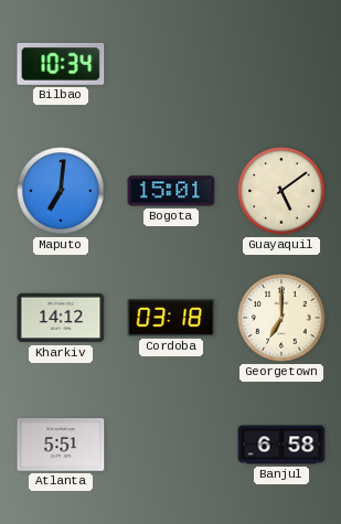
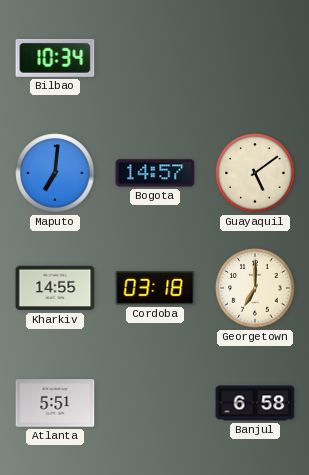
Bogota: 15:01 -> 14:57 (155, 173)
Kharkiv: 14:12 -> 14:55 (55, 288)
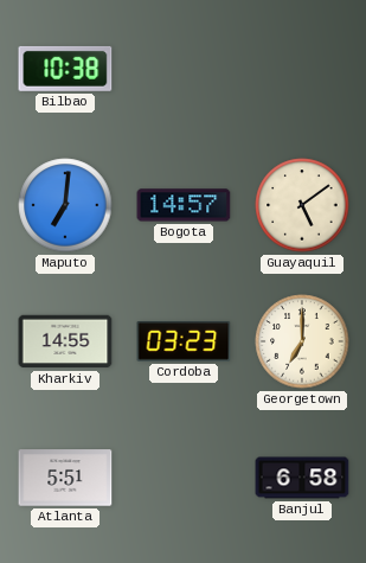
Bilbao: 10:34 -> 10:38 (65, 69)
Cordoba: 03:18 -> 03:23 (184, 343)
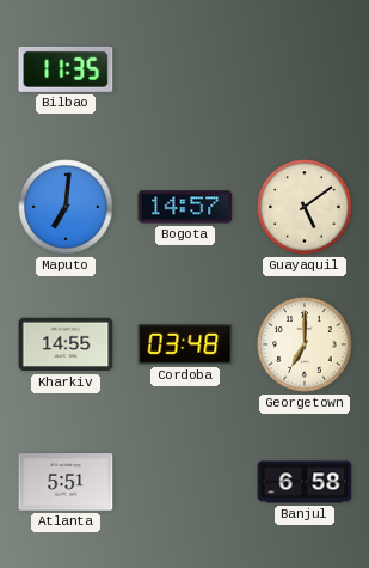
Bilbao: 10:38 -> 11:35 (66, 69)
Cordoba: 03:23 -> 03:48 (185, 346)
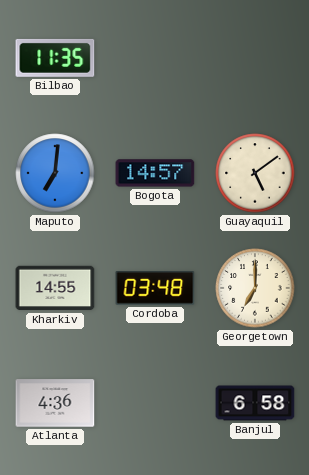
Atlanta: 5:51 -> 4:36 (55, 403)
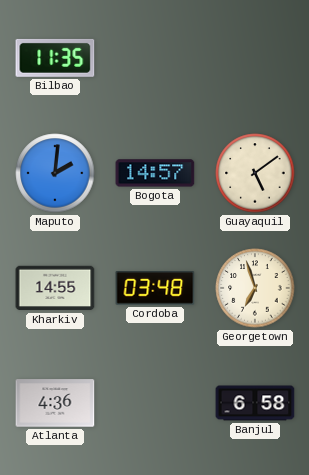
Maputo: 7:01 -> 2:01 (55, 173)
Georgetown: 7:00 -> 6:57 (255, 288)
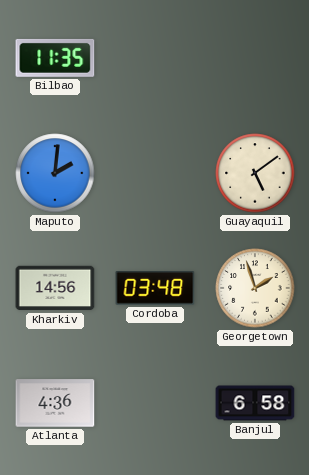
Bogota: 14:57 -> none (155, 173)
Kharkiv: 14:55 -> 14:56 (55, 288)
Georgetown: 6:57 -> 1:57 (255, 288)
